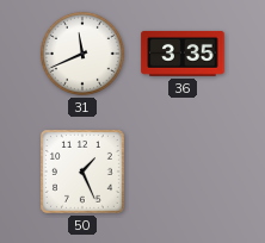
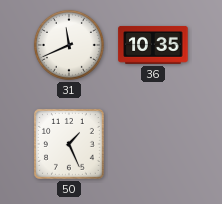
36: 3:35 -> 10:35 (153, 45)
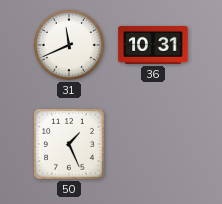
36: 10:35 -> 10:31 (153, 45)
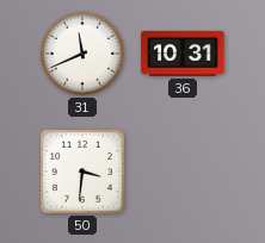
50: 1:26 -> 3:31 (82, 172)
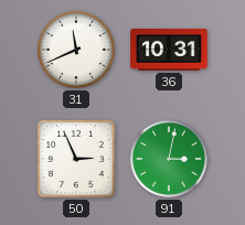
50: 3:31 -> 2:56 (76, 159)
91: none -> 3:02 (169, 159)
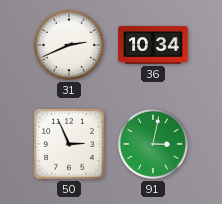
31: 11:41 -> 2:41 (69, 45)
36: 10:31 -> 10:34 (153, 45)
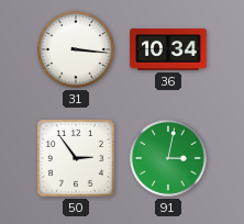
31: 2:41 -> 3:16 (76, 49)
50: 2:56 -> 2:54 (76, 158)
